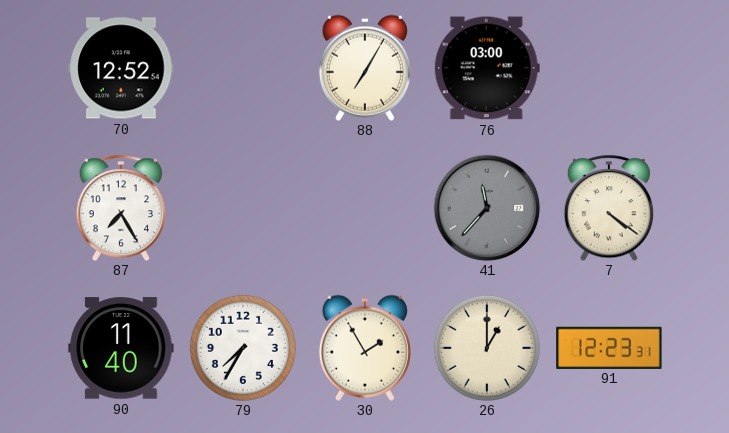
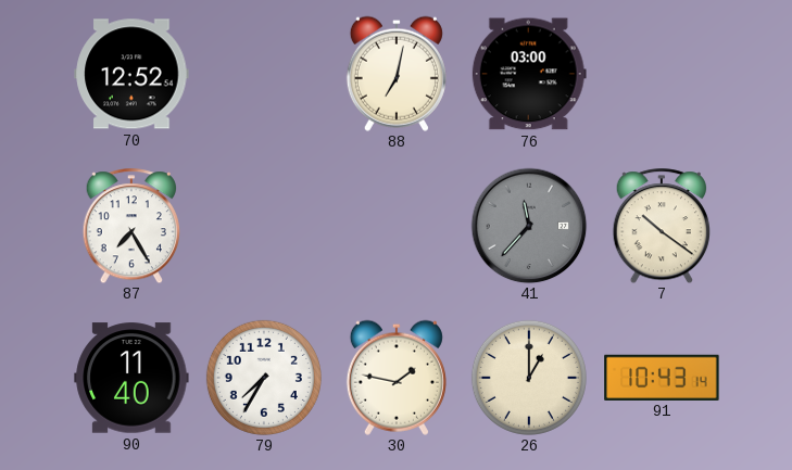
88: 7:05 -> 7:02 (397, 74)
7: 4:21 -> 10:21 (661, 226)
30: 1:55 -> 1:47 (397, 378)
91: 12:23 -> 10:43 (662, 377)
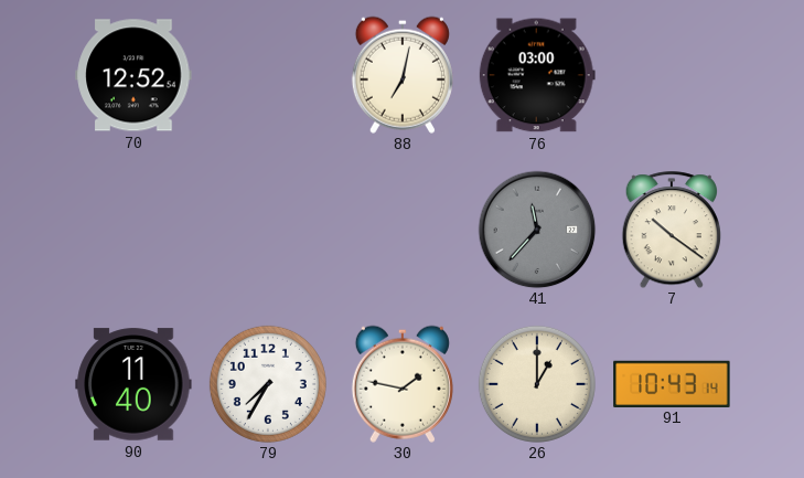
87: 7:25 -> none (130, 226)
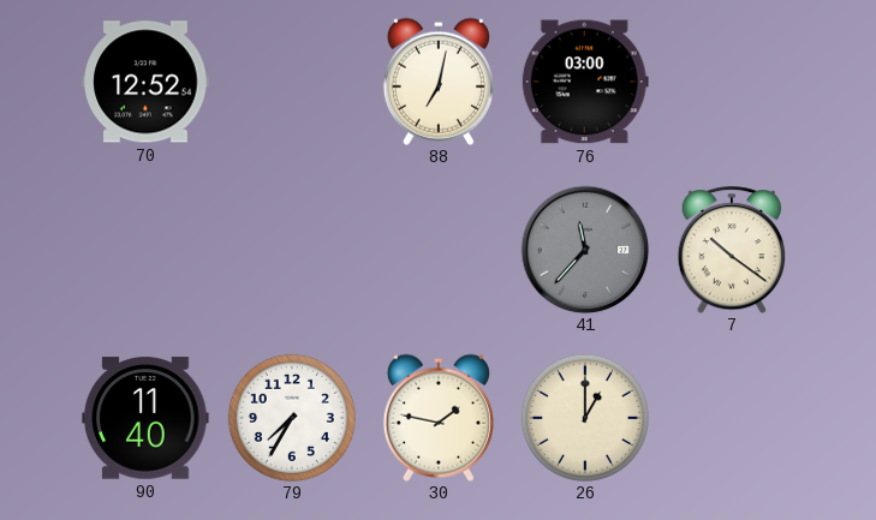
91: 10:43 -> none (672, 383)
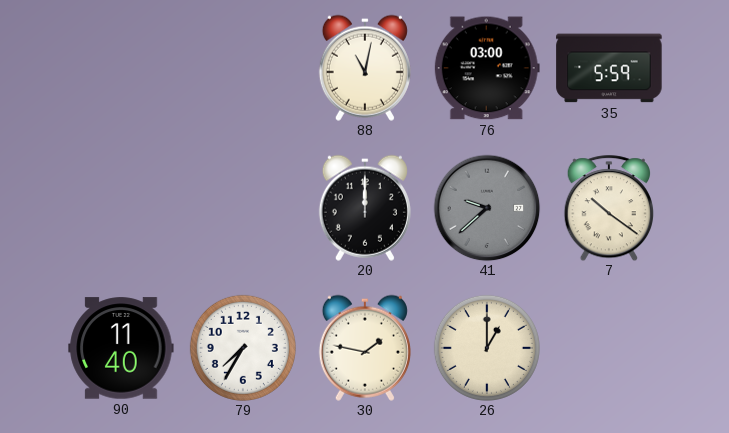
70: 12:52 -> none (145, 82)
88: 7:02 -> 11:02 (365, 68)
35: none -> 5:59 (609, 68)
20: none -> 12:00 (365, 208)
41: 11:37 -> 9:38 (487, 208)
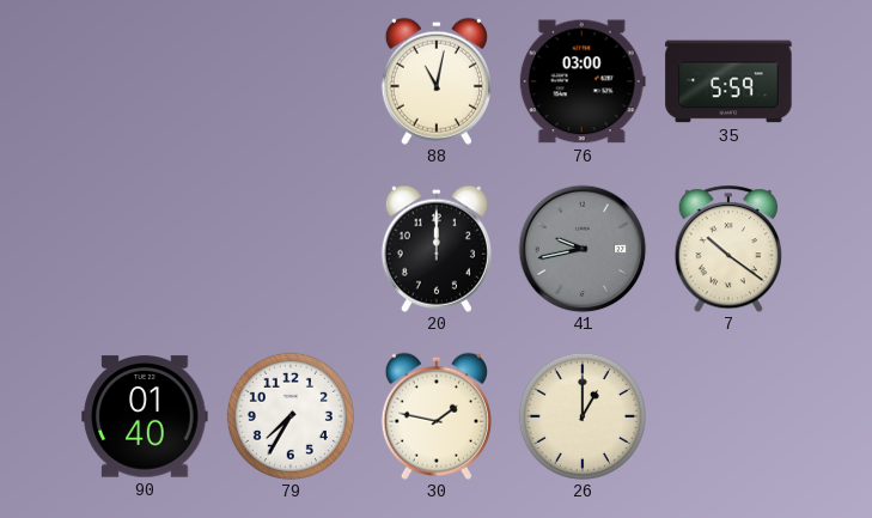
41: 9:38 -> 9:43 (583, 249)
90: 11:40 -> 01:40 (145, 416)
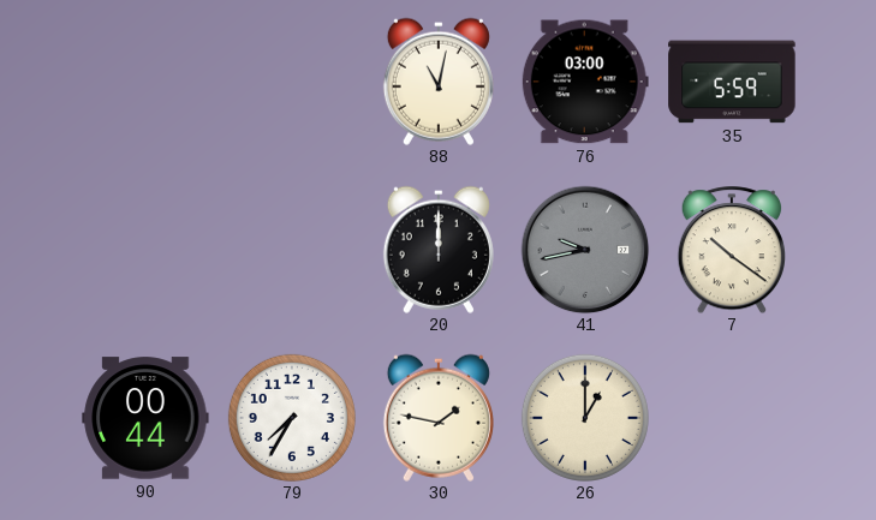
90: 01:40 -> 00:44 (145, 418)
